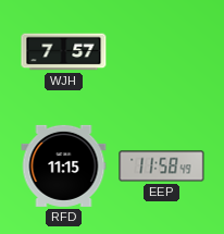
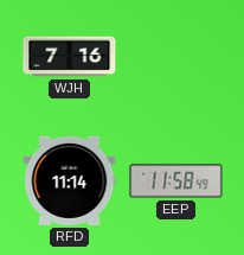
WJH: 7:57 -> 7:16 (70, 57)
RFD: 11:15 -> 11:14 (70, 180)
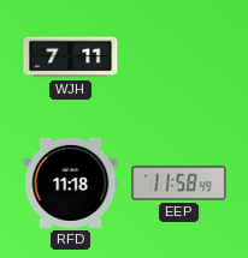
WJH: 7:16 -> 7:11 (71, 58)
RFD: 11:14 -> 11:18 (71, 182)
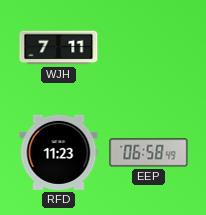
RFD: 11:18 -> 11:23 (59, 152)
EEP: 11:58 -> 06:58 (149, 153)
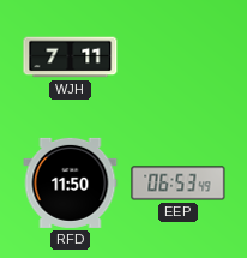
RFD: 11:23 -> 11:50 (71, 182)
EEP: 06:58 -> 06:53 (179, 184)
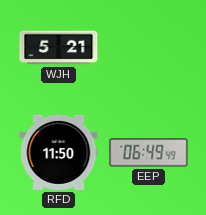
WJH: 7:11 -> 5:21 (59, 48)
EEP: 06:53 -> 06:49 (149, 153)
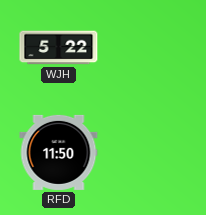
WJH: 5:21 -> 5:22 (59, 48)
EEP: 06:49 -> none (149, 153)
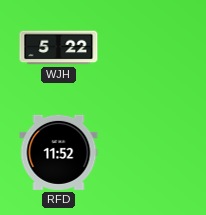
RFD: 11:50 -> 11:52 (59, 152)
